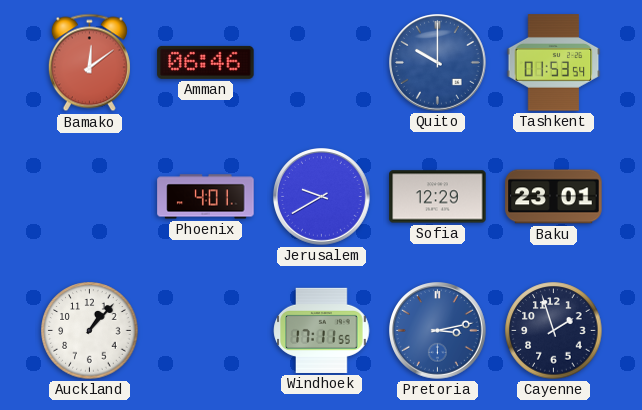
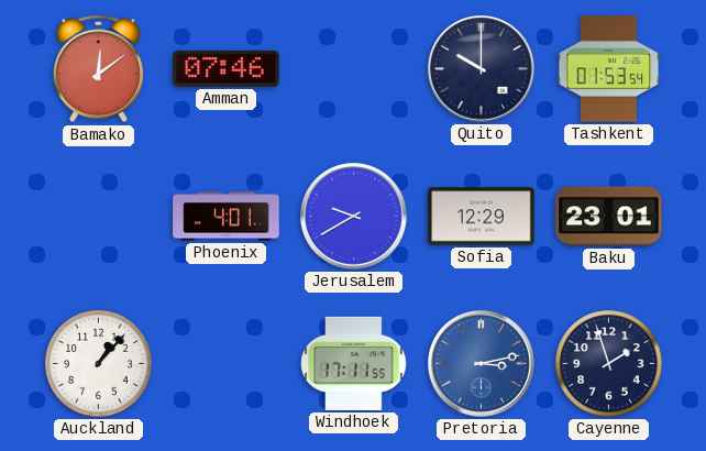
Amman: 06:46 -> 07:46 (227, 68)
Quito dial: blue -> navy (482, 69)
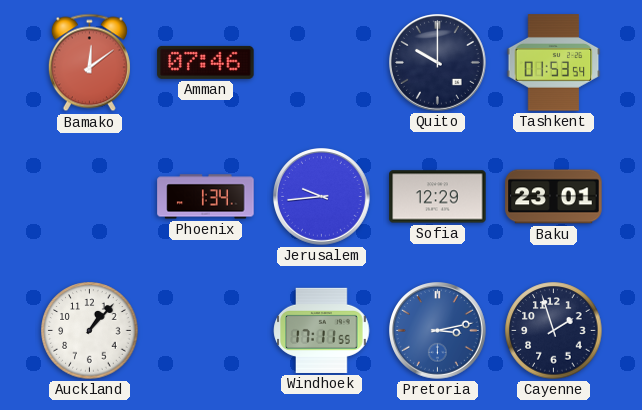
Phoenix: 4:01 -> 1:34 (206, 197)
Jerusalem: 9:40 -> 9:44 (322, 197)
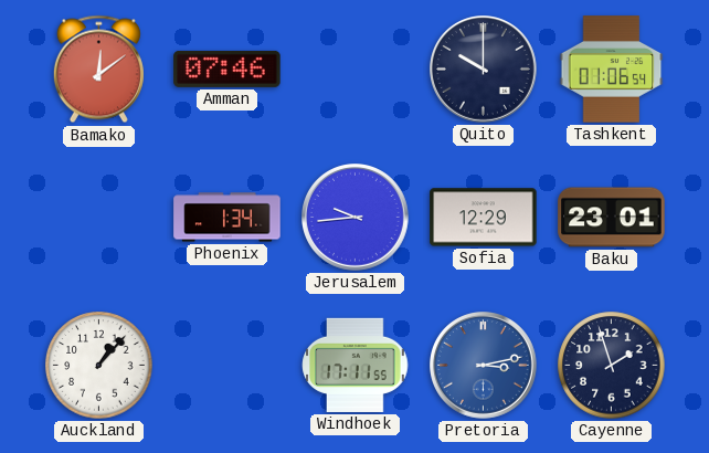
Tashkent: 01:53 -> 01:06 (612, 70)
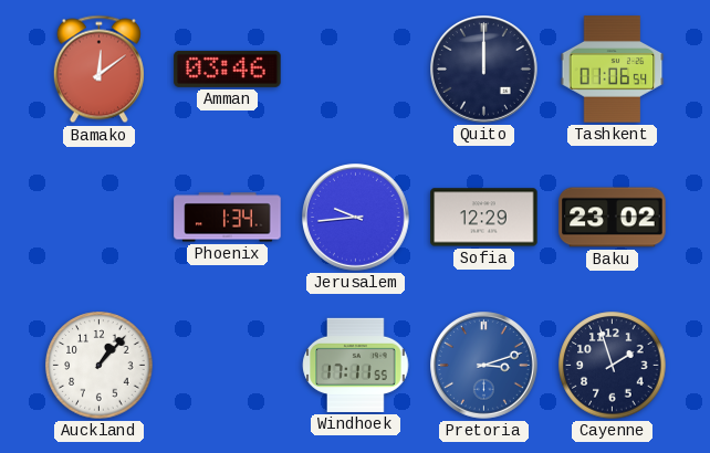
Amman: 07:46 -> 03:46 (228, 69)
Quito: 10:00 -> 12:00 (484, 70)
Baku: 23:01 -> 23:02 (613, 218)
Pretoria: 3:13 -> 3:12 (484, 366)
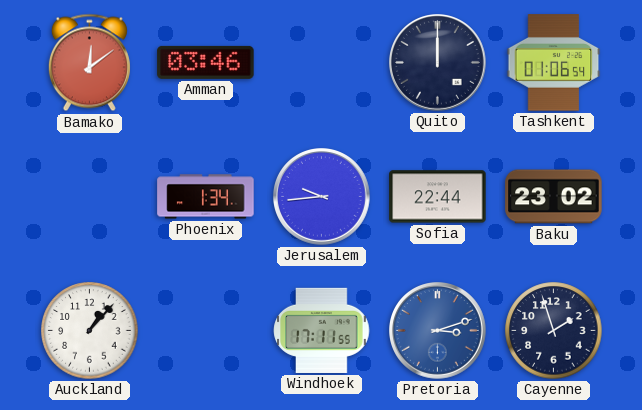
Sofia: 12:29 -> 22:44 (438, 197)
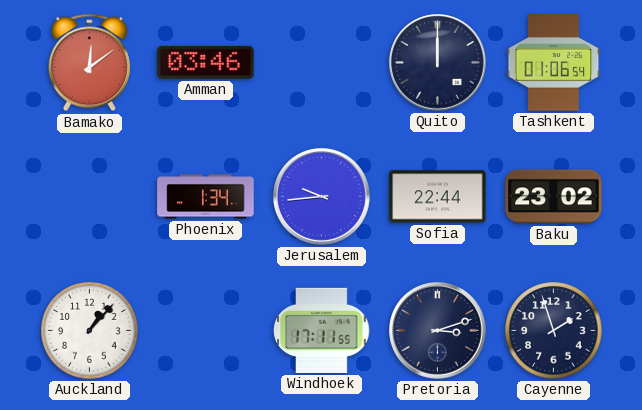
Pretoria dial: blue -> navy (438, 331)
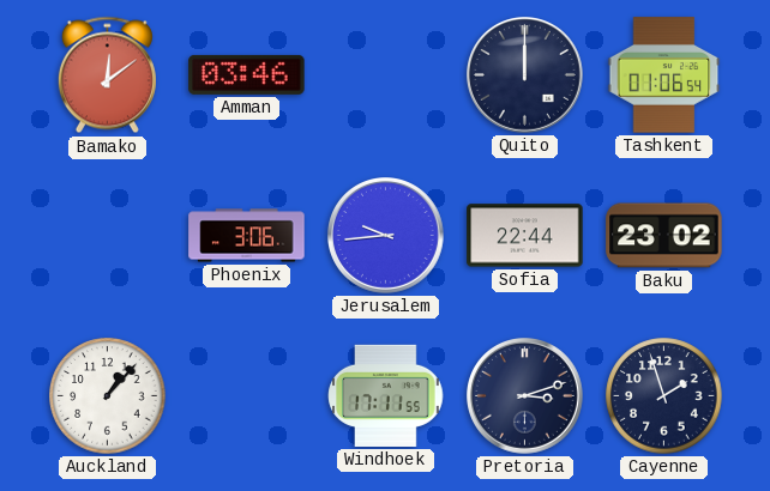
Phoenix: 1:34 -> 3:06 (247, 236)
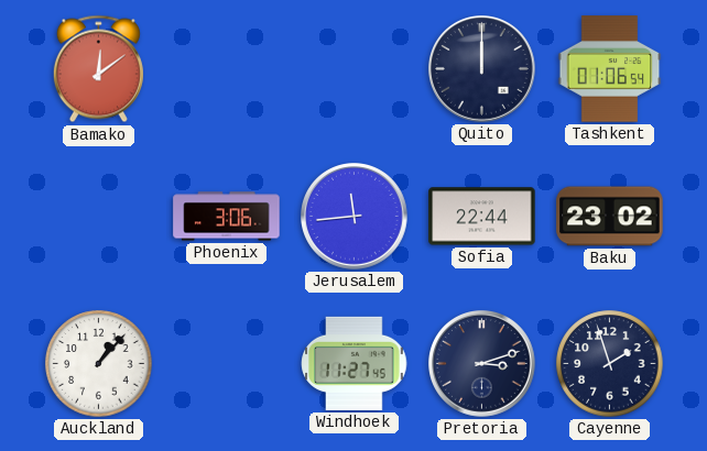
Amman: 03:46 -> none (247, 74)
Jerusalem: 9:44 -> 11:44 (355, 217)
Windhoek: 17:11 -> 11:27 (355, 363)
